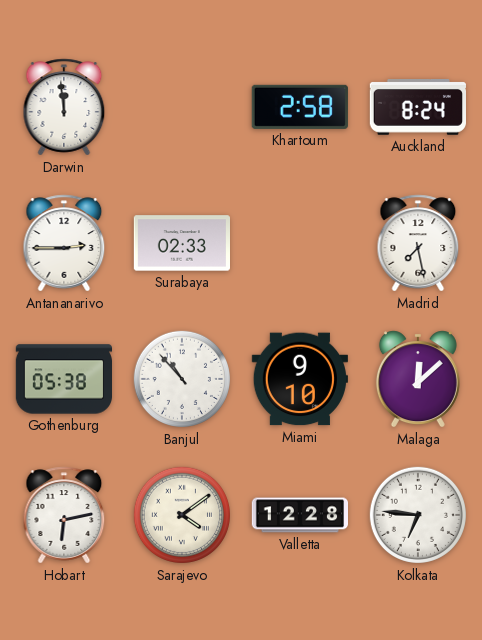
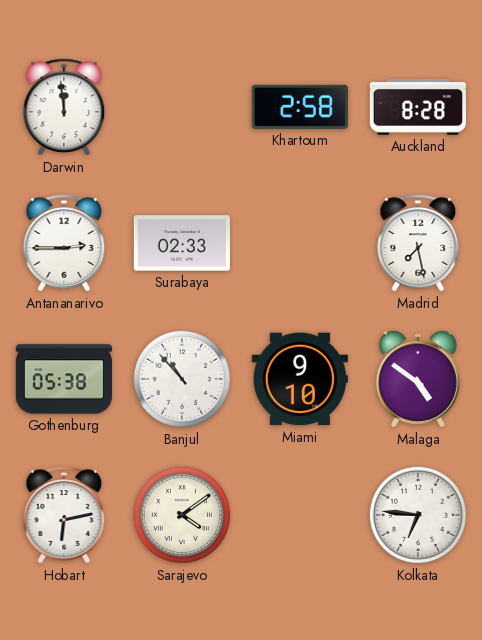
Auckland: 8:24 -> 8:28 (417, 108)
Malaga: 12:08 -> 4:51 (418, 379)
Valletta: 12:28 -> none (299, 515)
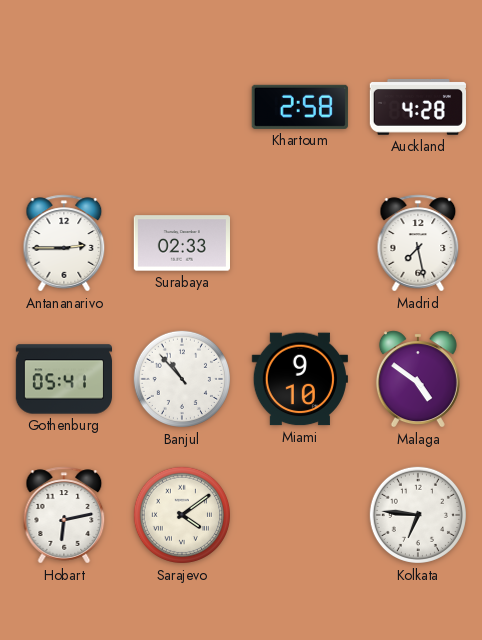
Darwin: 11:59 -> none (64, 107)
Auckland: 8:28 -> 4:28 (417, 108)
Gothenburg: 05:38 -> 05:41 (63, 379)
